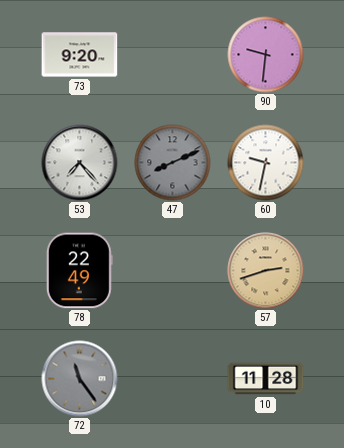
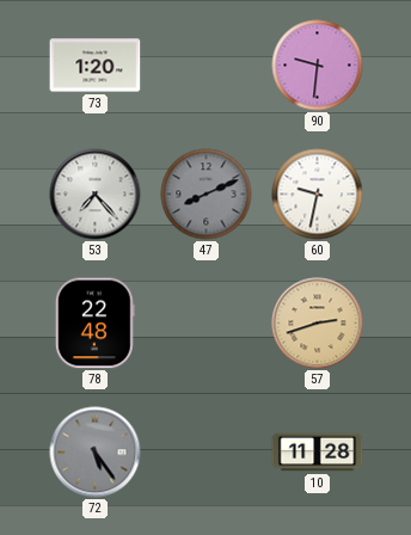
73: 9:20 -> 1:20 (96, 66)
78: 22:49 -> 22:48 (94, 324)
72: 11:24 -> 5:24 (96, 453)
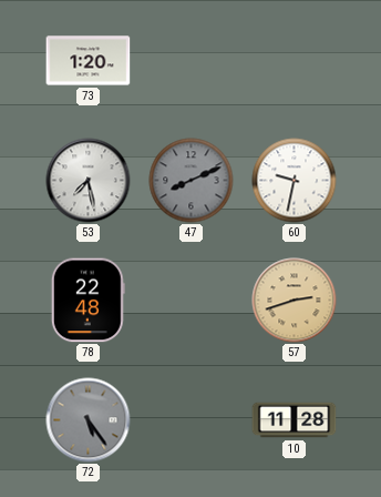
90: 9:31 -> none (318, 66)
53: 7:23 -> 7:28 (89, 181)
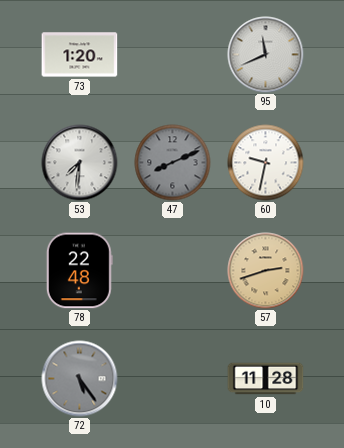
95: none -> 11:41 (266, 55)
53: 7:28 -> 7:31 (80, 163)
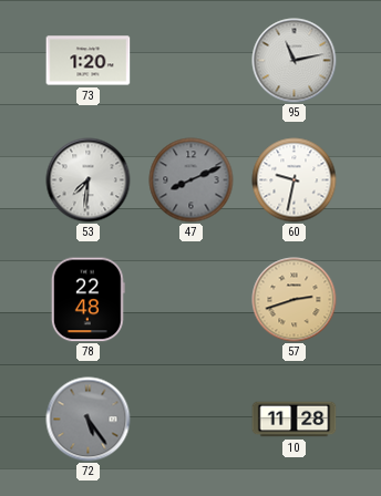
95: 11:41 -> 11:13 (295, 61)
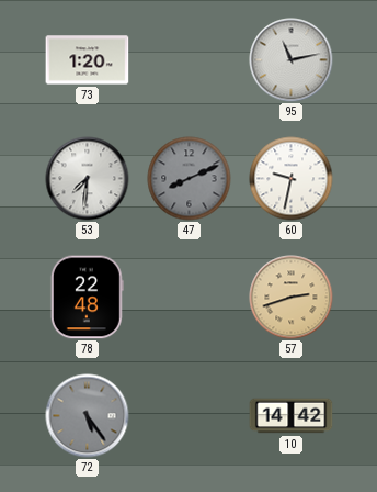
10: 11:28 -> 14:42 (292, 416)
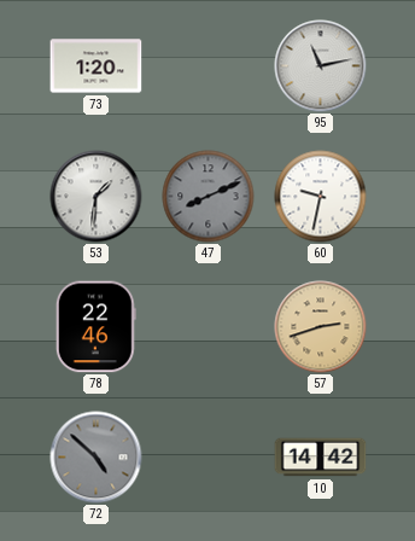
53: 7:31 -> 1:31 (97, 197)
78: 22:48 -> 22:46 (95, 327)
72: 5:24 -> 4:52 (97, 458)
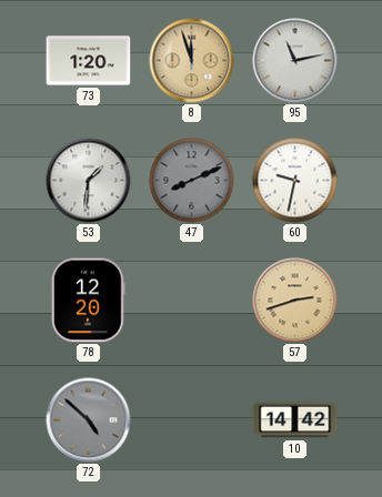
8: none -> 11:57 (192, 61)
78: 22:46 -> 12:20 (88, 301)
